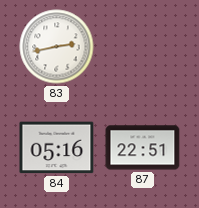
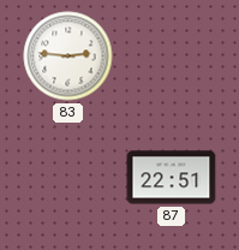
83: 2:43 -> 2:46 (68, 56)
84: 05:16 -> none (57, 148)
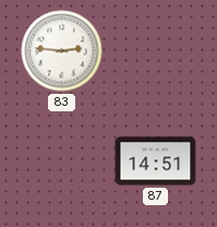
87: 22:51 -> 14:51 (156, 162)
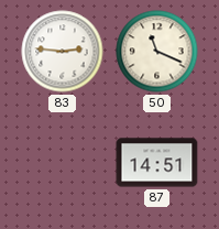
50: none -> 11:19 (157, 52)
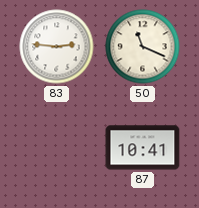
87: 14:51 -> 10:41 (143, 148)
